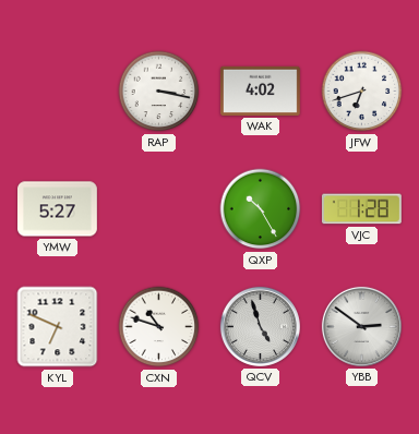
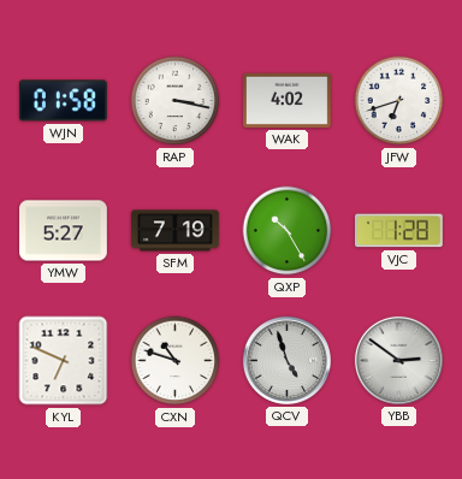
WJN: none -> 01:58 (63, 101)
SFM: none -> 7:19 (174, 231)
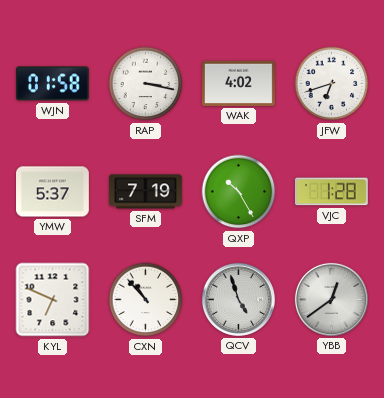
YMW: 5:27 -> 5:37 (53, 192)
CXN: 10:48 -> 10:53 (146, 300)
YBB: 2:51 -> 12:39 (331, 299)
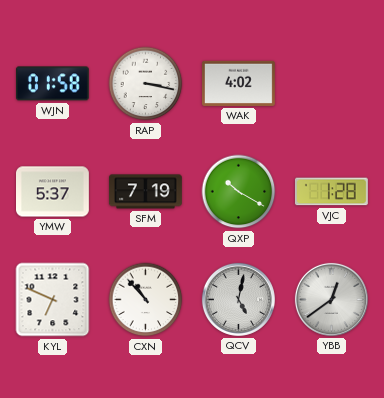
JFW: 6:42 -> none (332, 84)
QXP: 10:25 -> 10:20 (239, 192)
QCV: 4:57 -> 5:02 (238, 299)
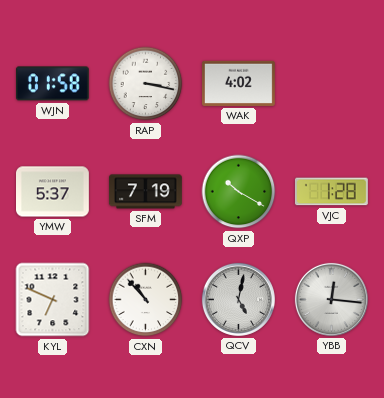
YBB: 12:39 -> 12:16 (331, 299)
